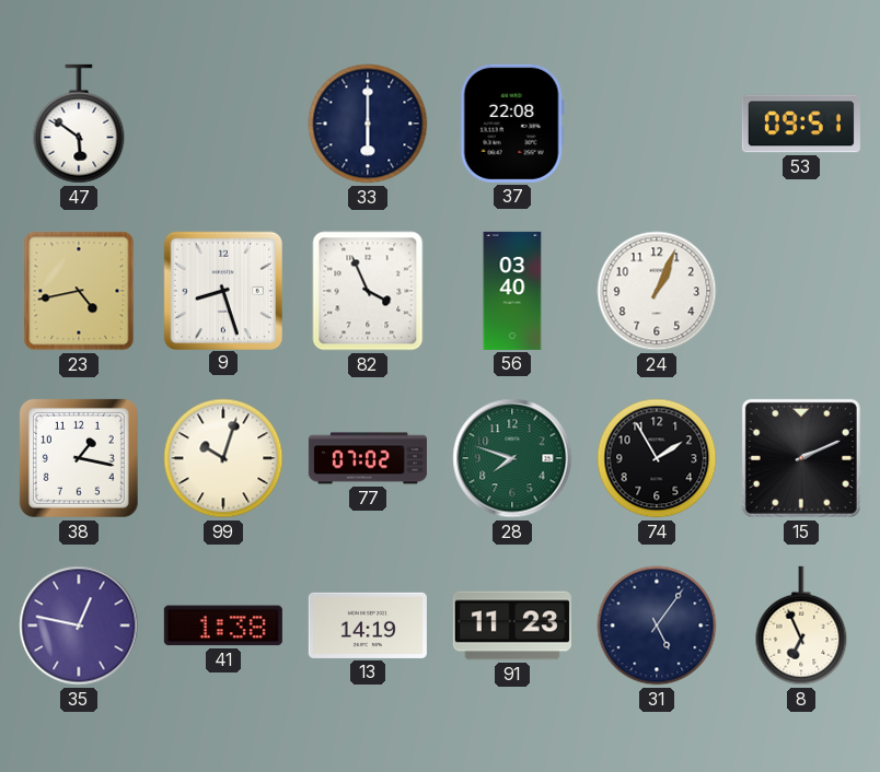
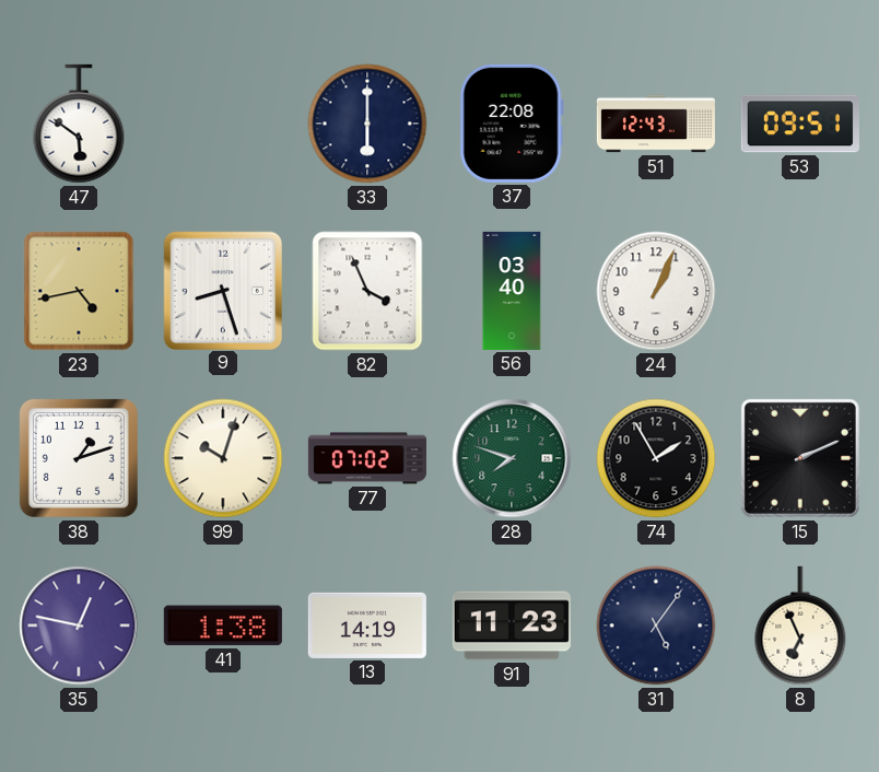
51: none -> 12:43 (656, 124)
38: 1:17 -> 1:12 (79, 458)
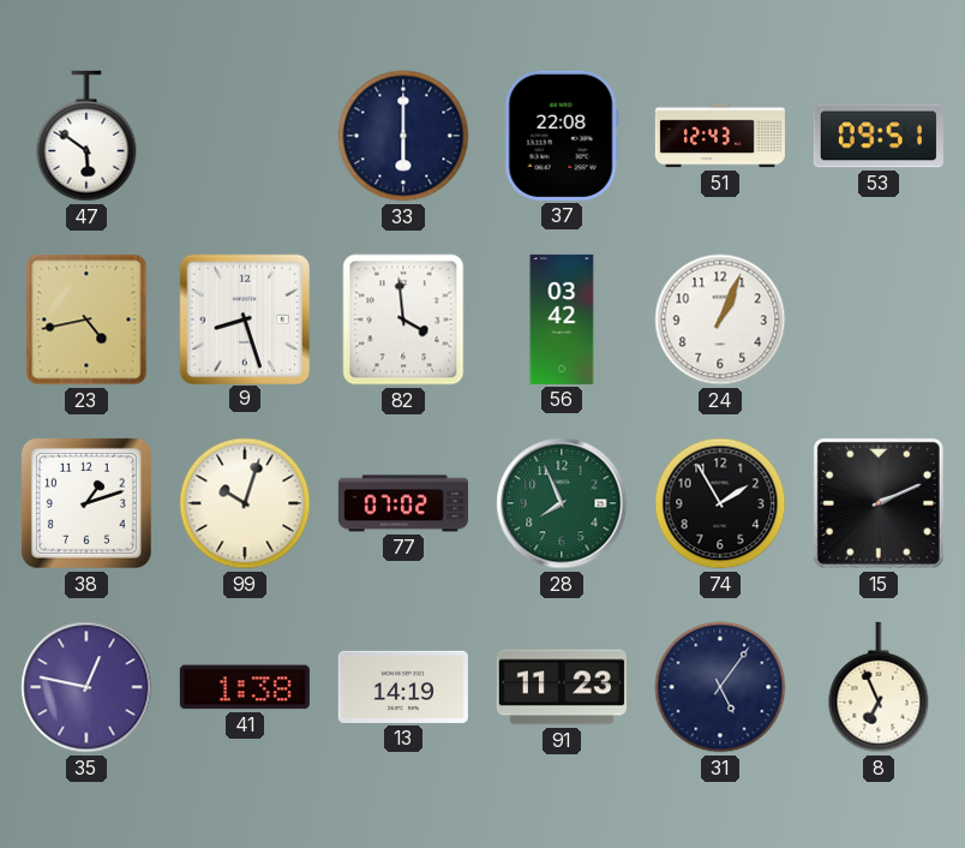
82: 3:56 -> 3:59 (403, 320)
56: 03:40 -> 03:42 (562, 320)
28: 7:48 -> 7:56 (562, 503)
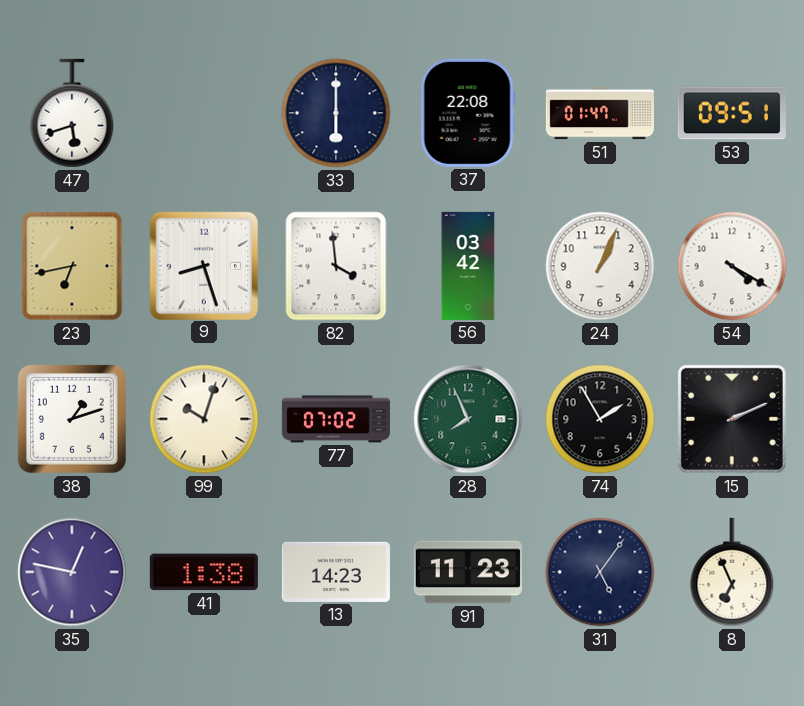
47: 5:51 -> 5:42 (72, 113)
51: 12:43 -> 01:47 (600, 113)
23: 4:43 -> 6:43 (72, 266)
54: none -> 4:20 (732, 266)
13: 14:19 -> 14:23 (336, 572)
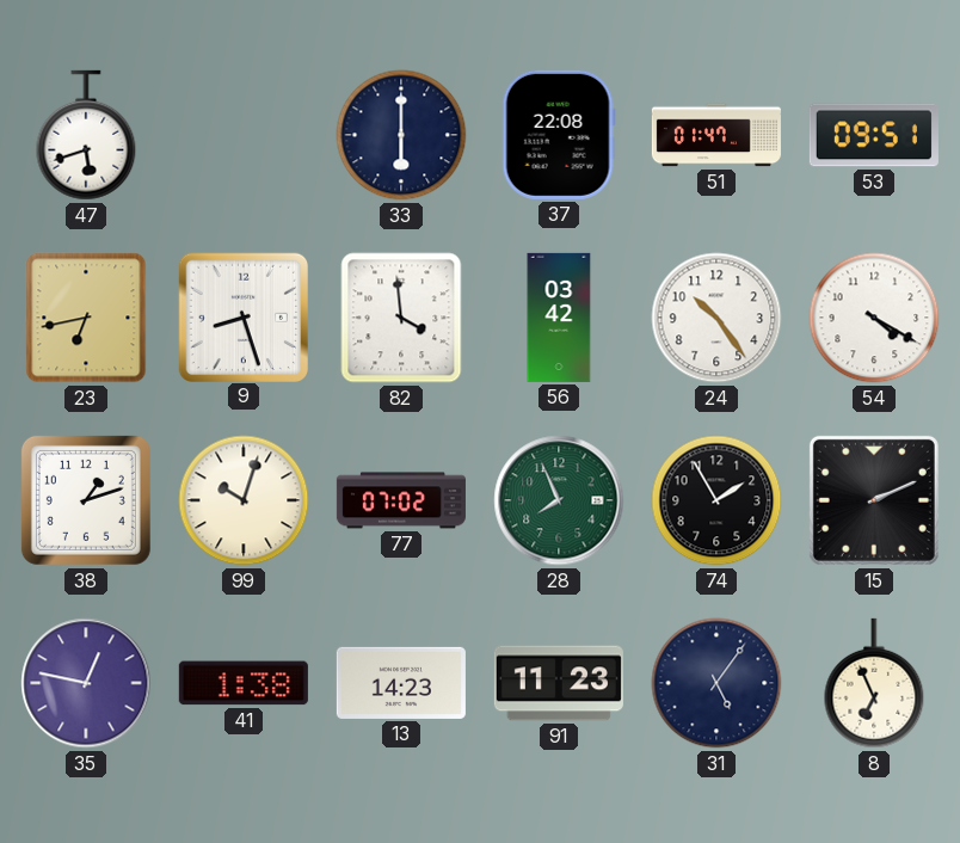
24: 1:04 -> 10:24 (716, 318)
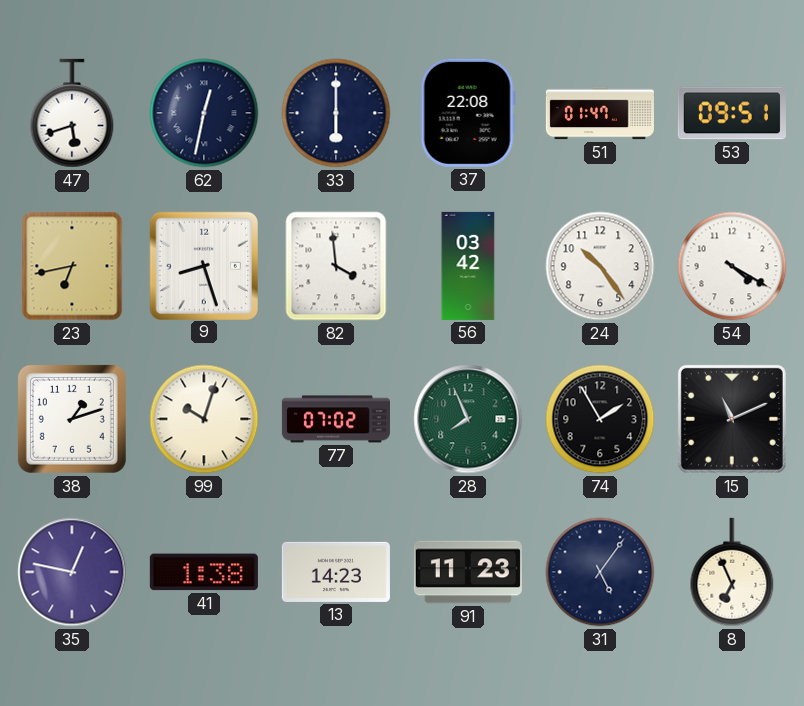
62: none -> 12:32 (204, 113)
15: 2:11 -> 11:11 (732, 419)
